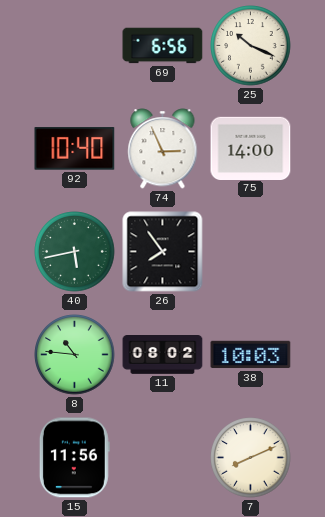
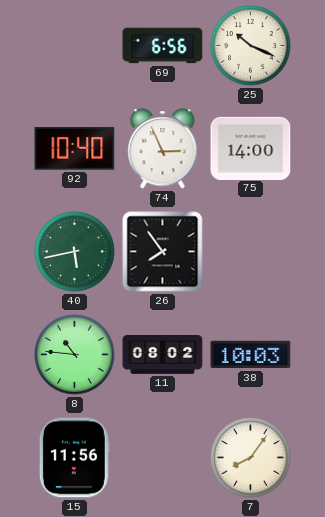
7: 8:11 -> 8:06 (251, 458)
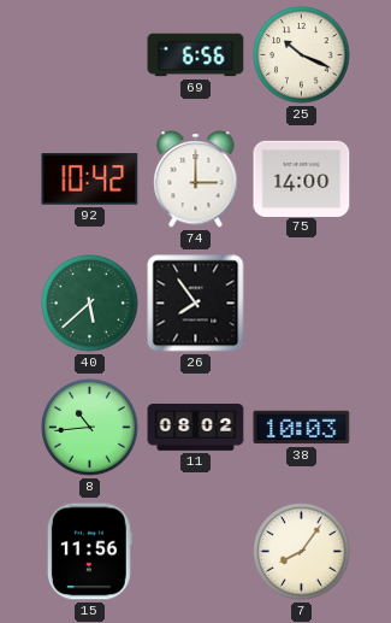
92: 10:40 -> 10:42 (90, 180)
74: 2:56 -> 3:00 (196, 180)
40: 5:43 -> 5:38 (90, 304)
8: 10:46 -> 10:44 (90, 428)
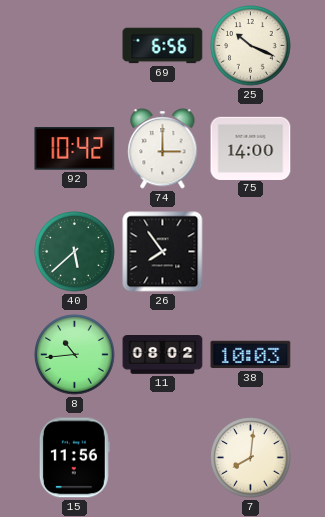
7: 8:06 -> 8:01 (251, 458)
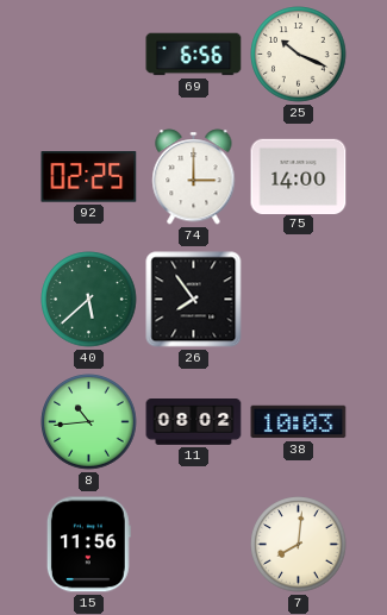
92: 10:42 -> 02:25 (89, 177)
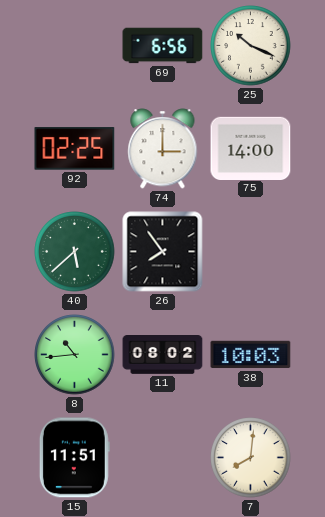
15: 11:56 -> 11:51 (74, 458)
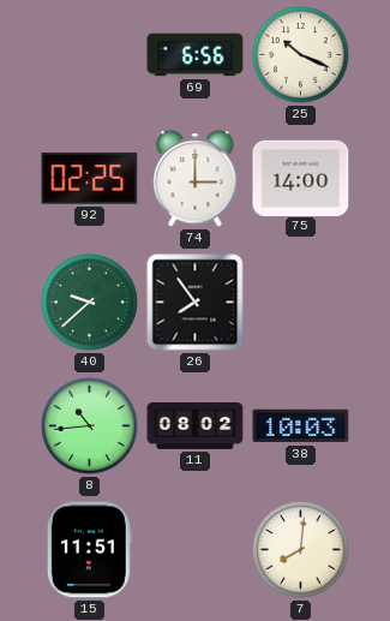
40: 5:38 -> 9:38 (90, 303)
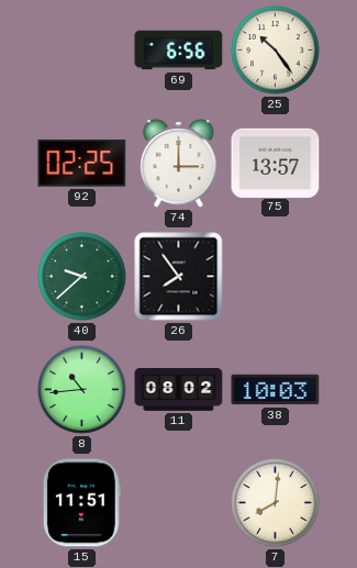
25: 10:19 -> 10:24 (276, 51)
75: 14:00 -> 13:57 (276, 163)
